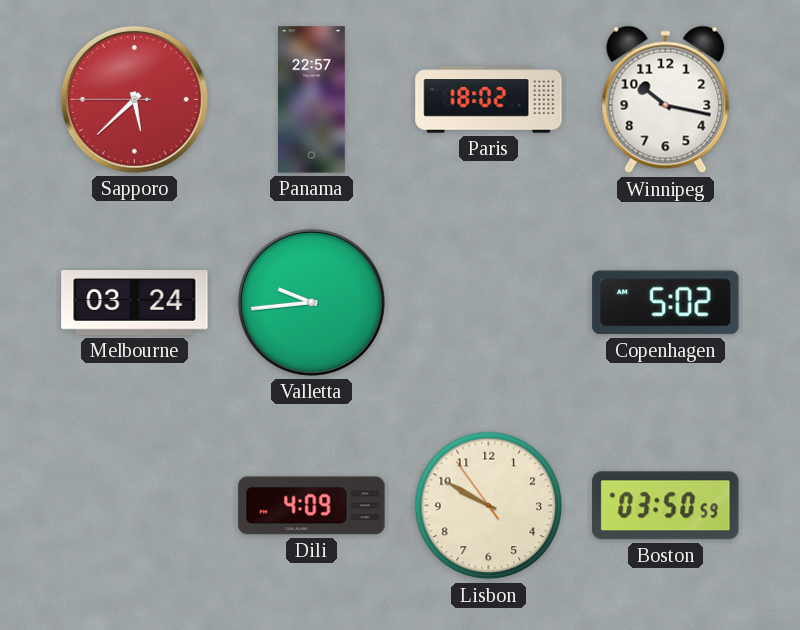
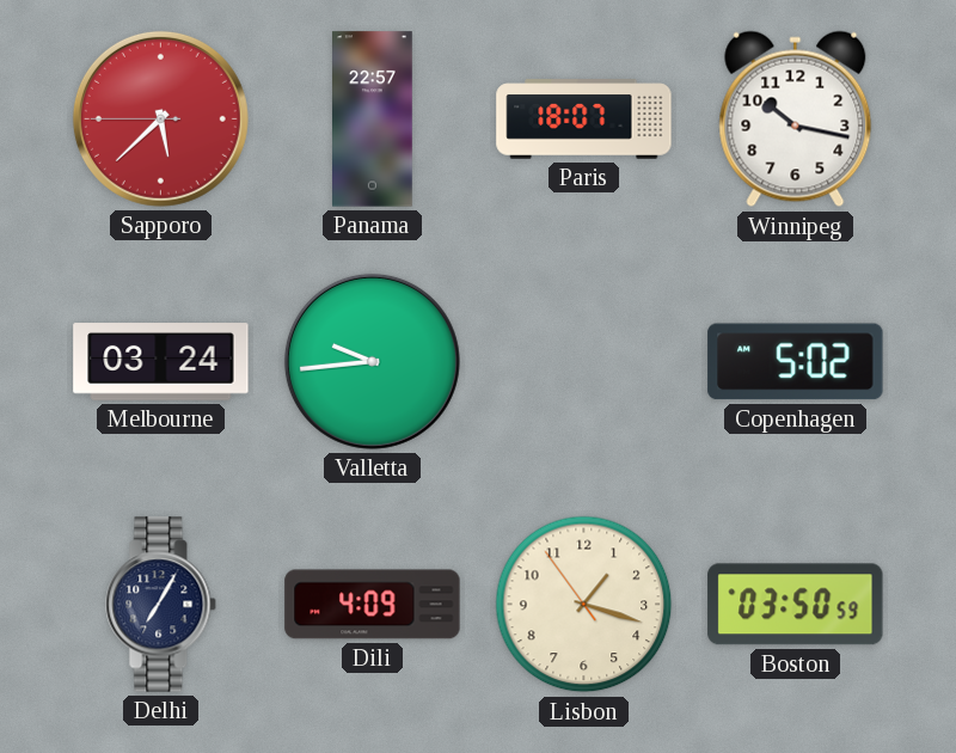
Paris: 18:02 -> 18:07 (584, 120)
Delhi: none -> 7:05 (161, 605)
Lisbon: 9:49 -> 1:17 (584, 605)
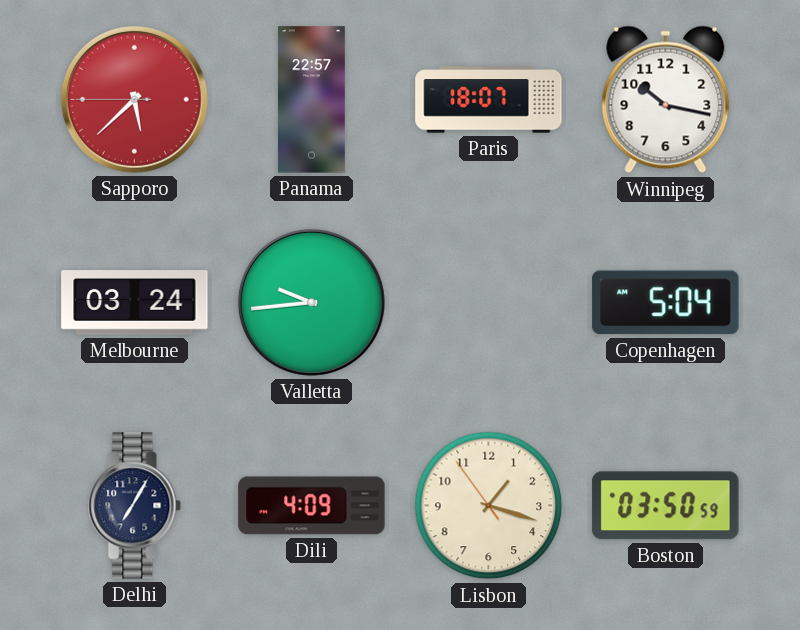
Copenhagen: 5:02 -> 5:04 (666, 303)
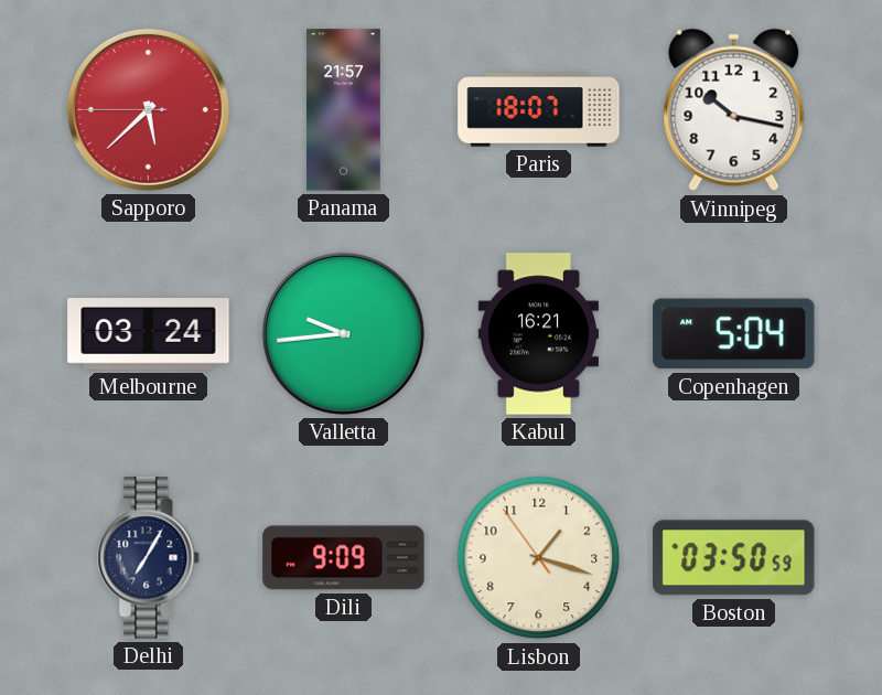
Panama: 22:57 -> 21:57 (344, 110)
Kabul: none -> 16:21 (538, 334)
Dili: 4:09 -> 9:09 (344, 558)
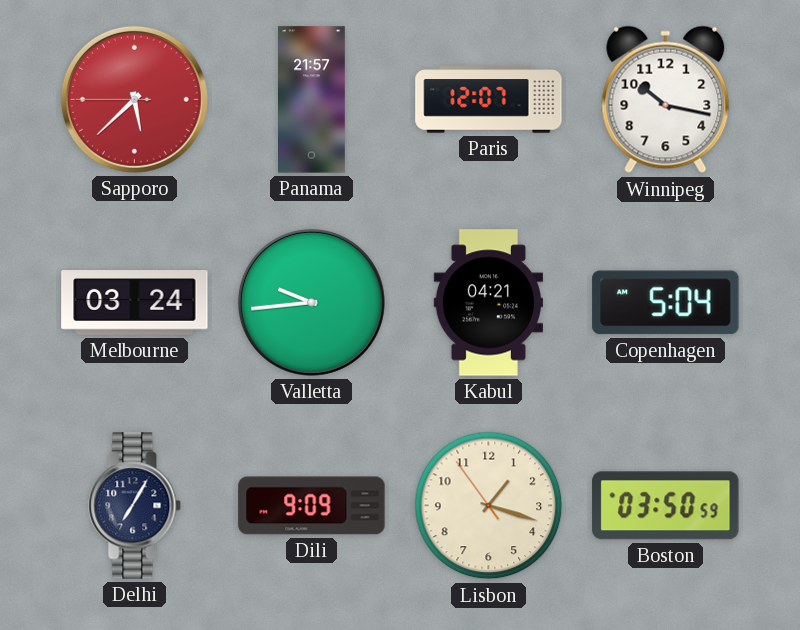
Paris: 18:07 -> 12:07 (489, 100)
Kabul: 16:21 -> 04:21 (488, 303)
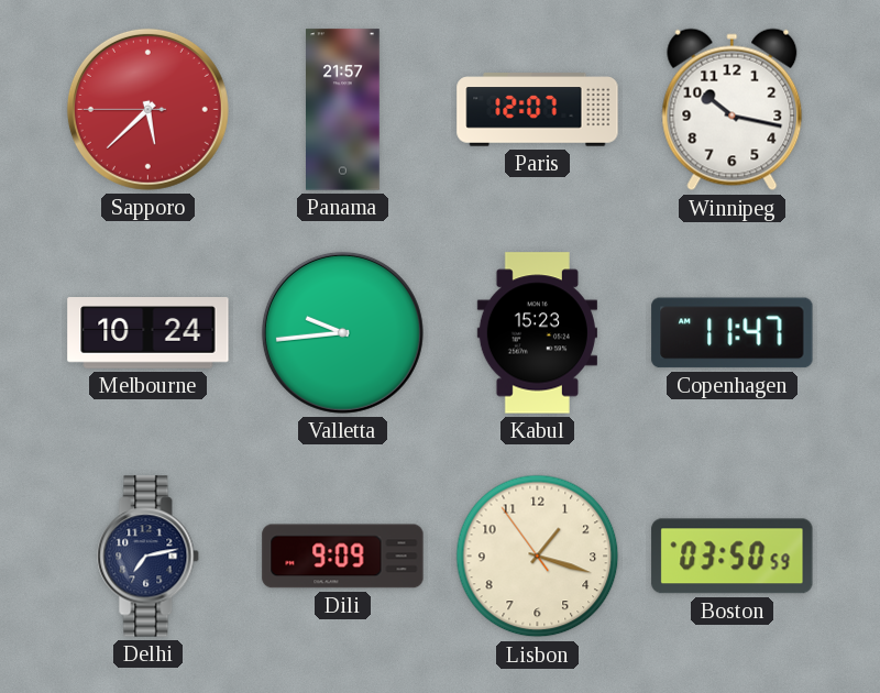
Melbourne: 03:24 -> 10:24 (148, 333)
Kabul: 04:21 -> 15:23 (537, 333)
Copenhagen: 5:04 -> 11:47 (733, 333)
Delhi: 7:05 -> 7:13 (148, 557)
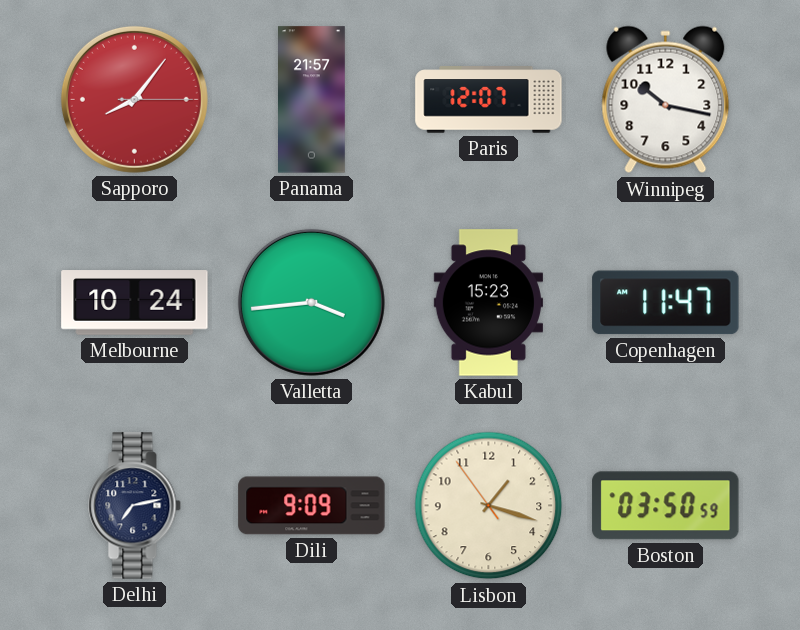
Sapporo: 5:37 -> 8:06 (134, 99)
Valletta: 9:44 -> 3:44 (311, 302)
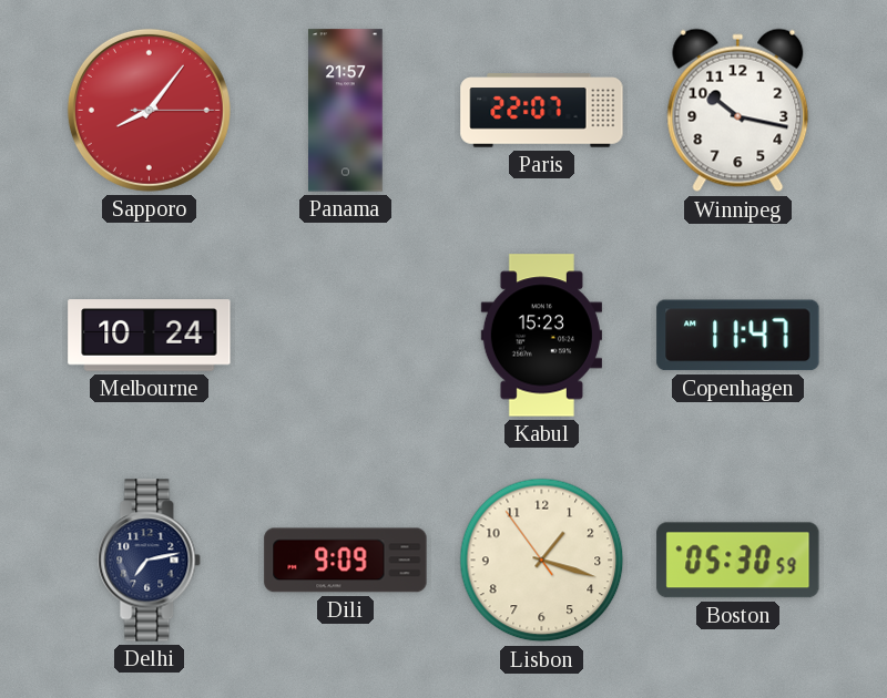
Paris: 12:07 -> 22:07 (542, 111)
Valletta: 3:44 -> none (311, 302)
Boston: 03:50 -> 05:30 (738, 561)
